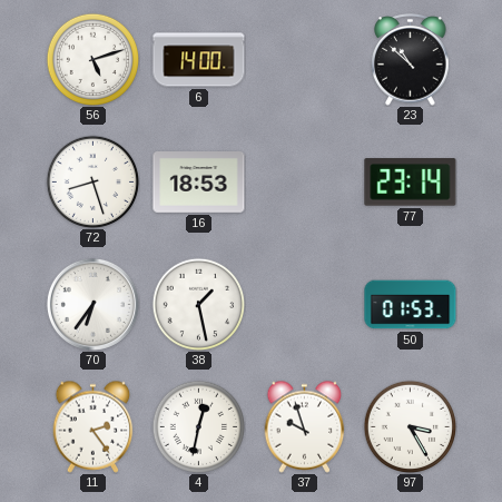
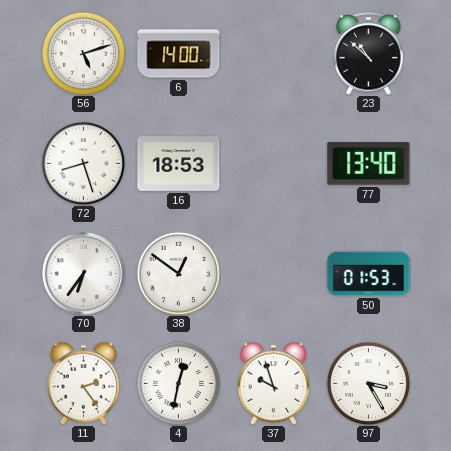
77: 23:14 -> 13:40 (369, 164)
38: 1:28 -> 12:51 (178, 273)
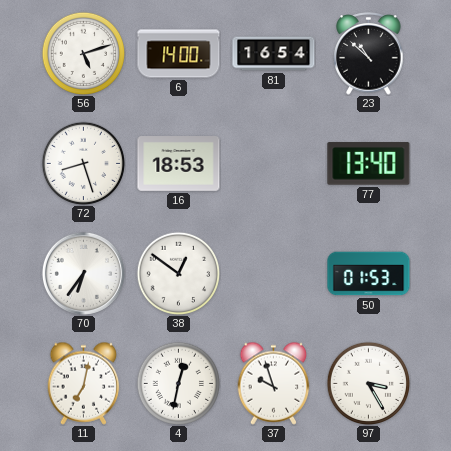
81: none -> 16:54 (274, 54)
11: 2:24 -> 7:02 (84, 383)
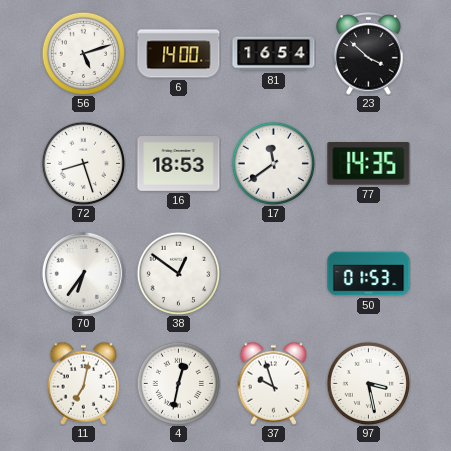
23: 10:52 -> 3:52 (369, 54)
17: none -> 11:39 (273, 163)
77: 13:40 -> 14:35 (369, 164)
97: 3:25 -> 3:28 (368, 383)
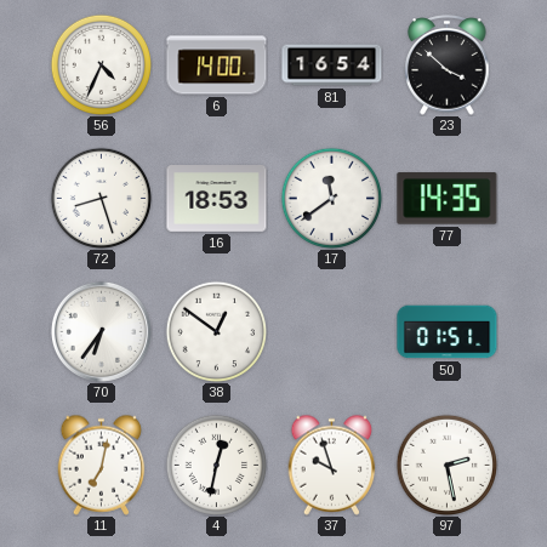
56: 5:12 -> 4:34 (101, 64)
50: 01:53 -> 01:51 (448, 332)
97: 3:28 -> 2:28 (446, 465)
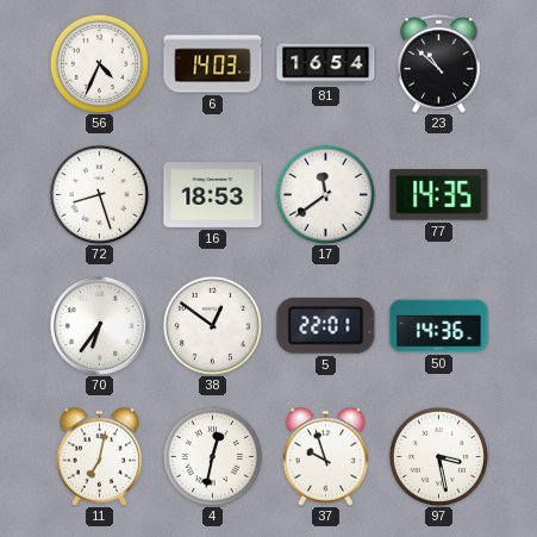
6: 14:00 -> 14:03 (213, 64)
23: 3:52 -> 10:52 (439, 64)
5: none -> 22:01 (326, 325)
50: 01:51 -> 14:36 (439, 326)
97: 2:28 -> 3:28 (438, 456)
